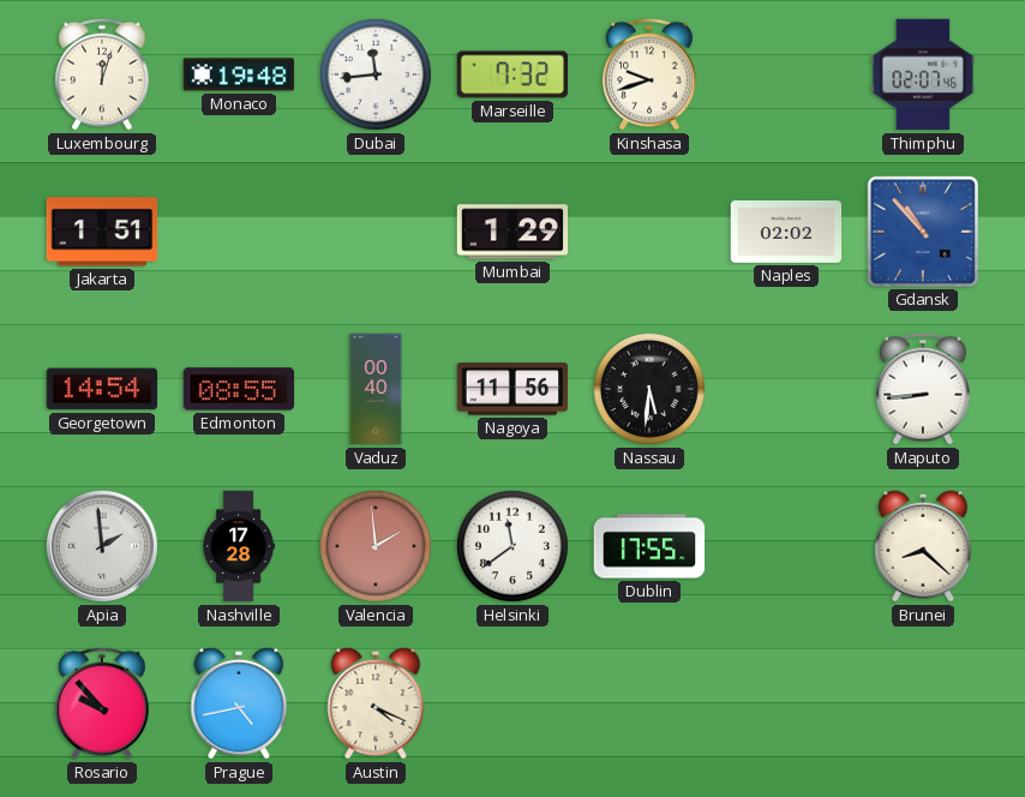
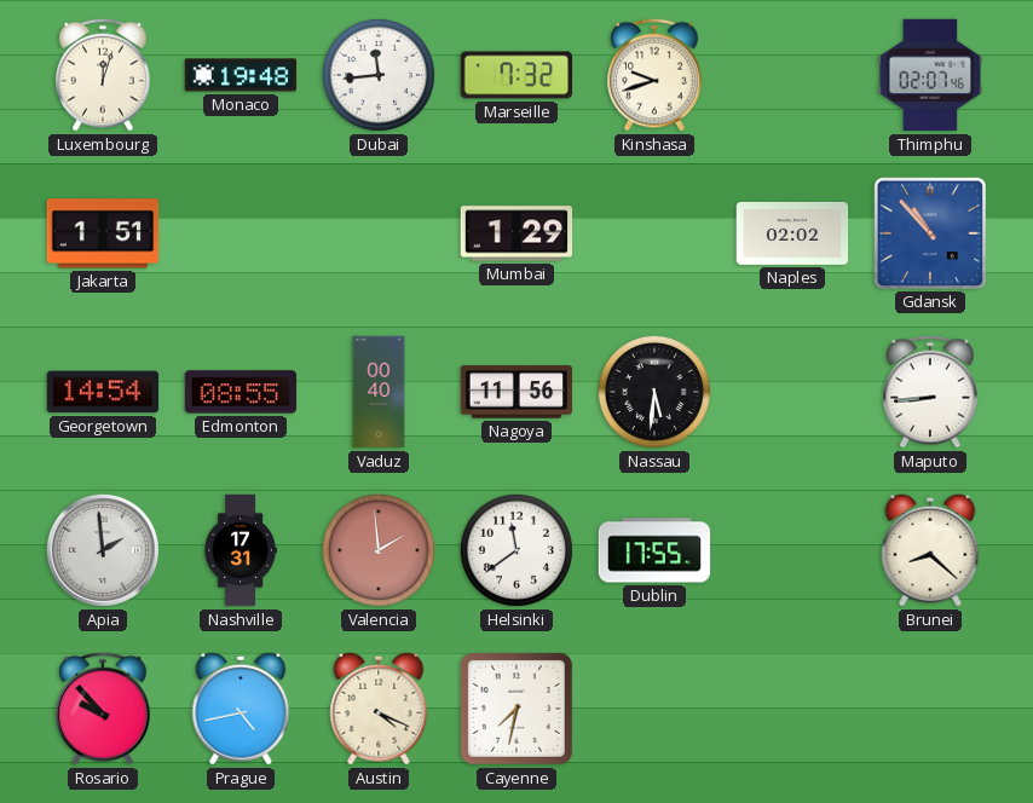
Nashville: 17:28 -> 17:31 (241, 550)
Cayenne: none -> 7:32 (516, 709)
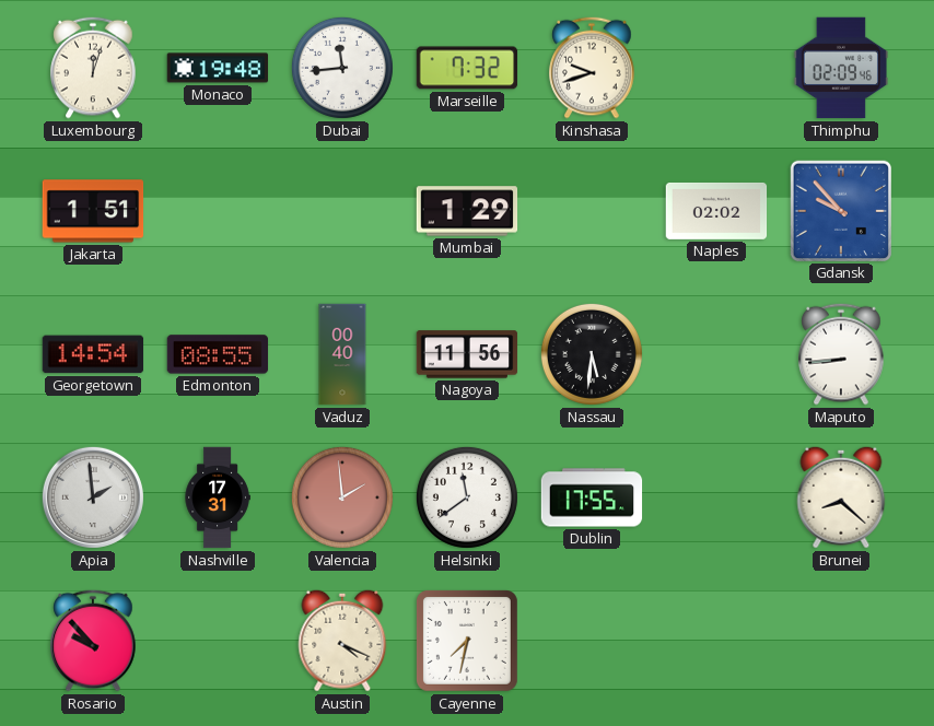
Thimphu: 02:07 -> 02:09 (840, 68)
Gdansk: 10:53 -> 9:53 (840, 210)
Prague: 4:43 -> none (241, 709)
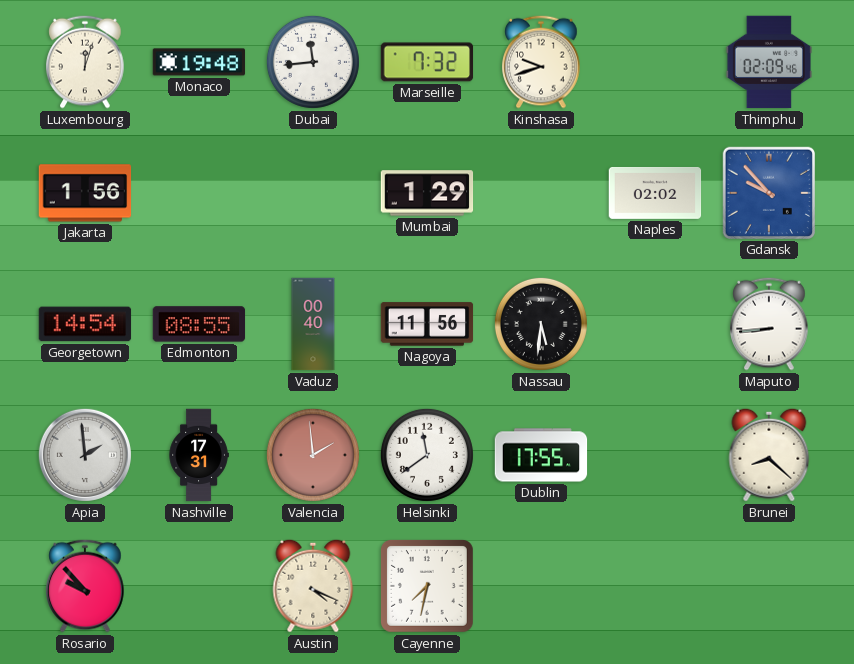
Jakarta: 1:51 -> 1:56 (85, 193)
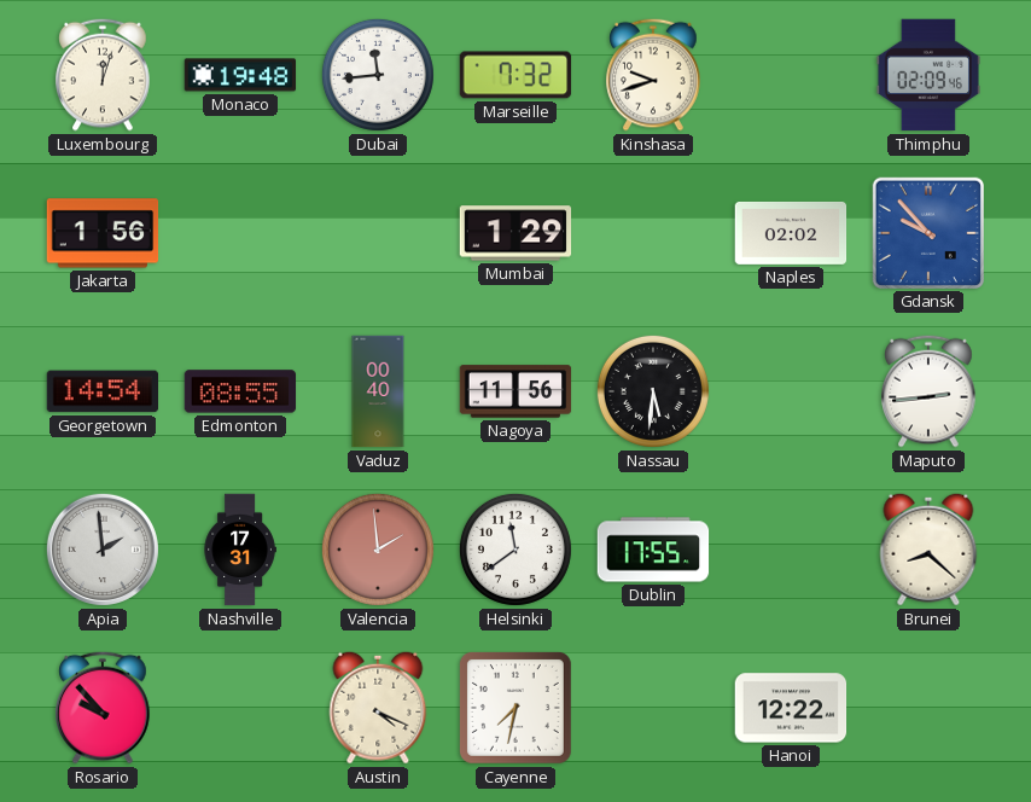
Maputo: 8:44 -> 2:44 (928, 391)
Hanoi: none -> 12:22 (791, 708)
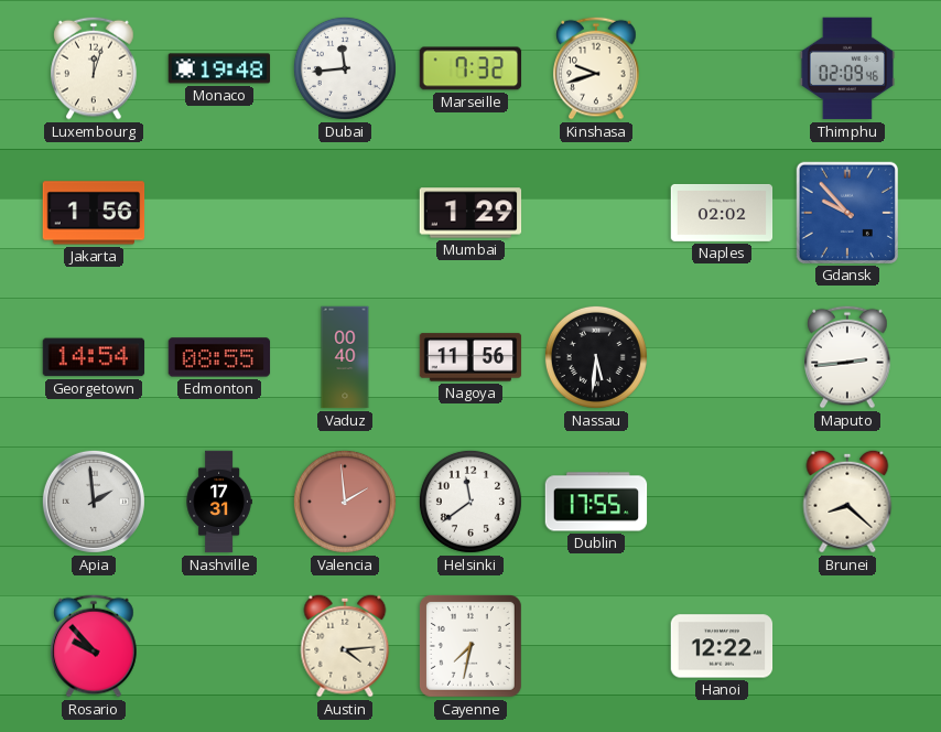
Austin: 4:19 -> 4:14 (345, 646)
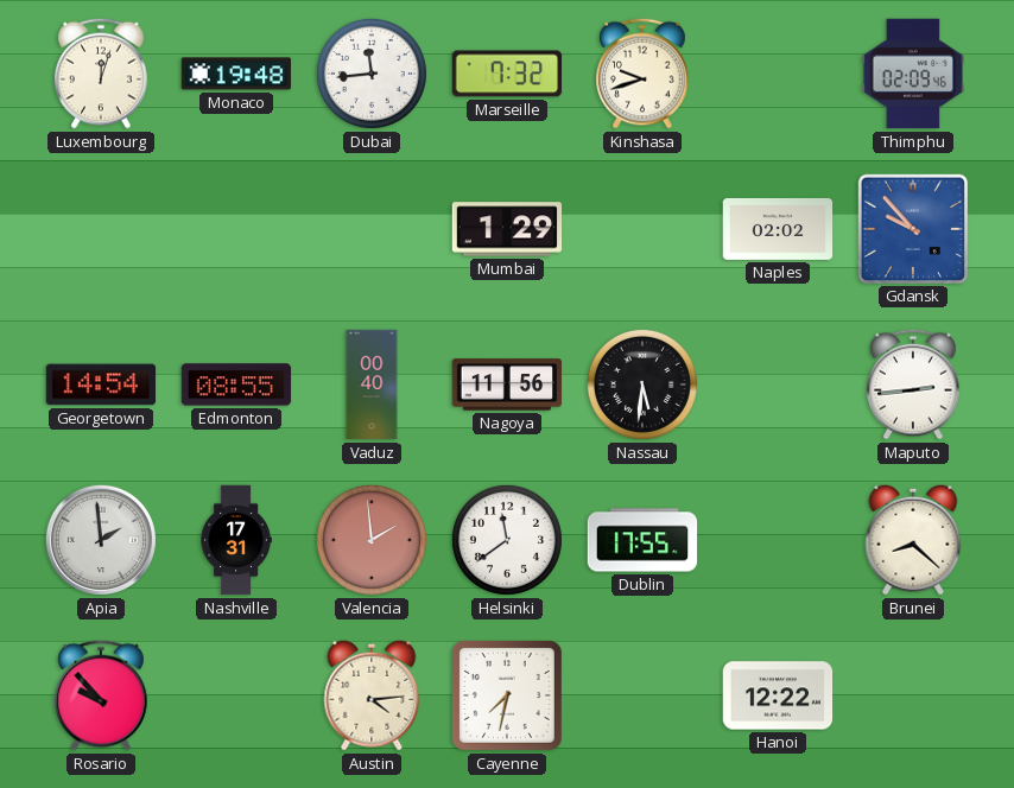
Jakarta: 1:56 -> none (94, 213)
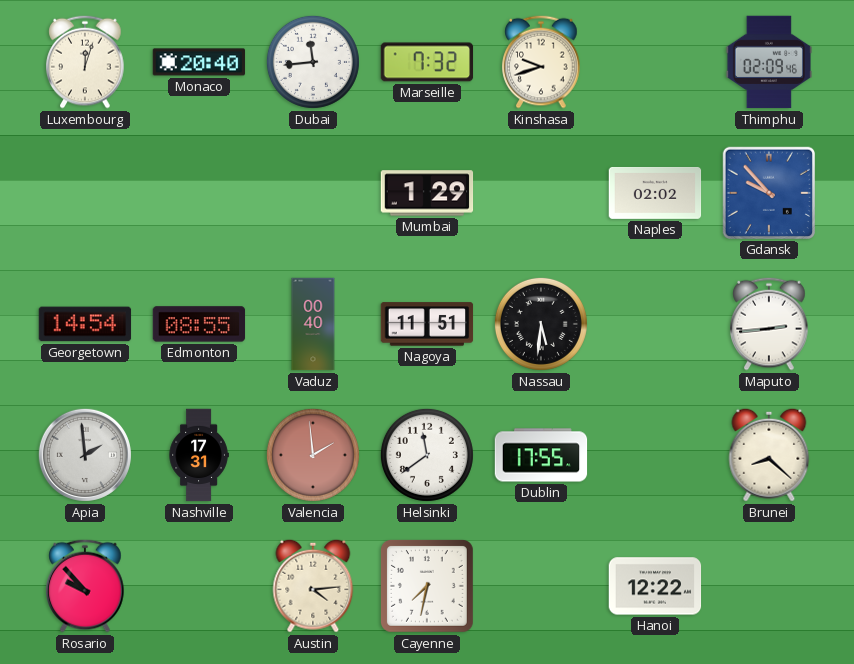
Monaco: 19:48 -> 20:40 (199, 62)
Nagoya: 11:56 -> 11:51 (427, 324)
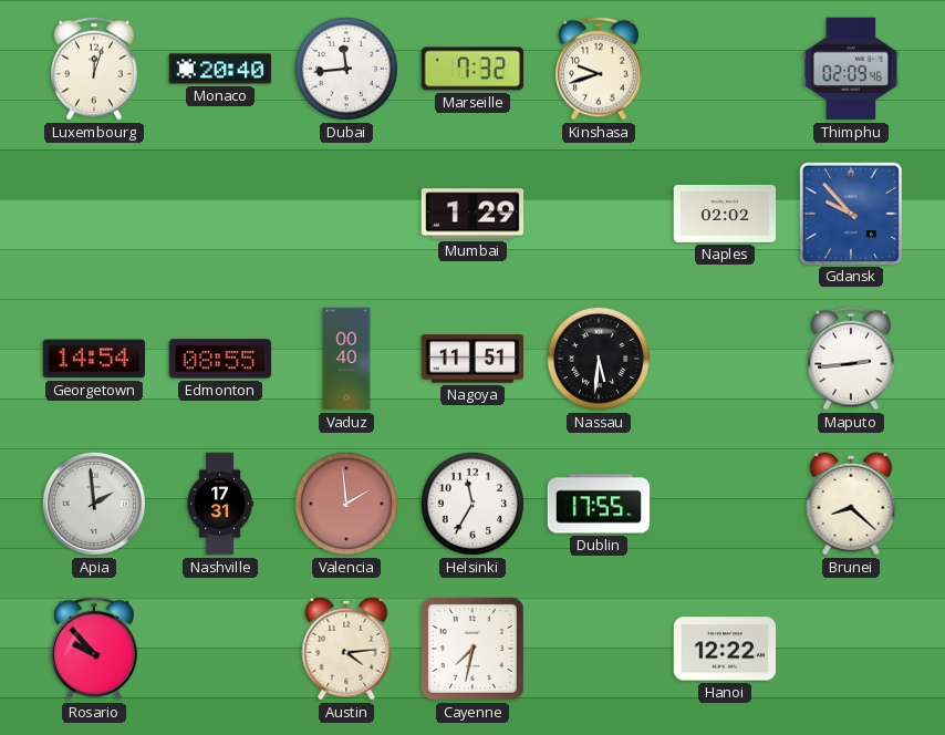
Helsinki: 11:39 -> 11:35 (472, 504)
